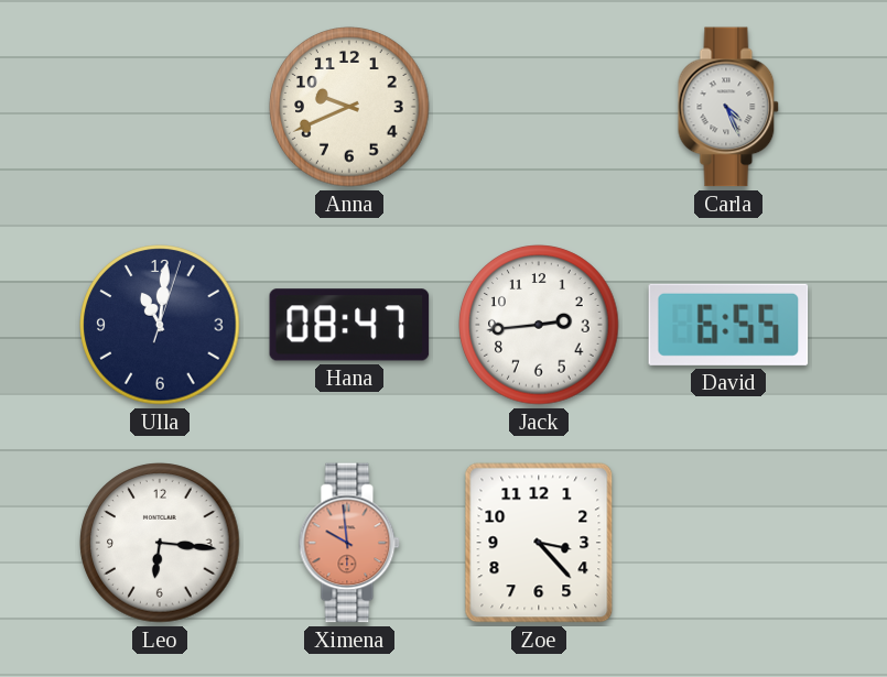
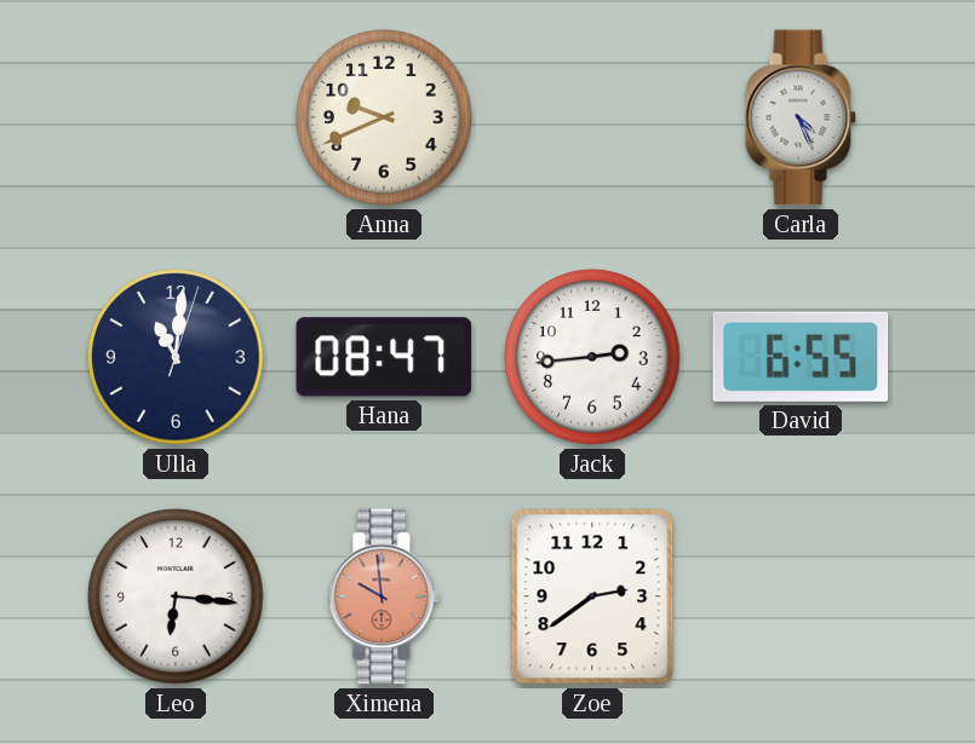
Zoe: 3:23 -> 2:39 (592, 596)
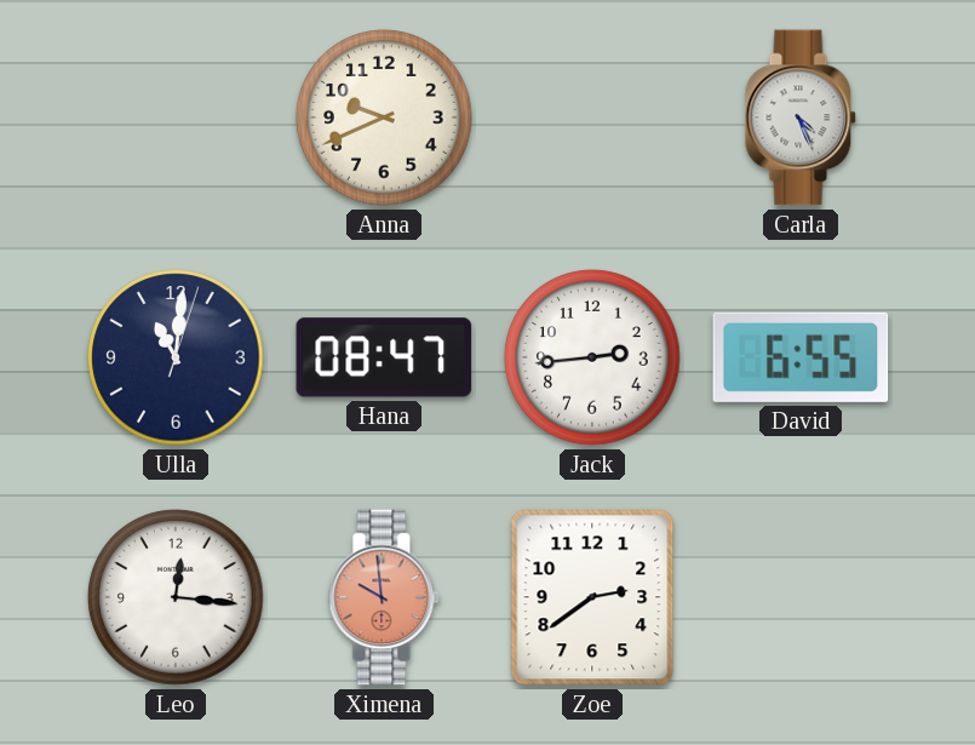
Leo: 6:16 -> 12:16 (176, 597)
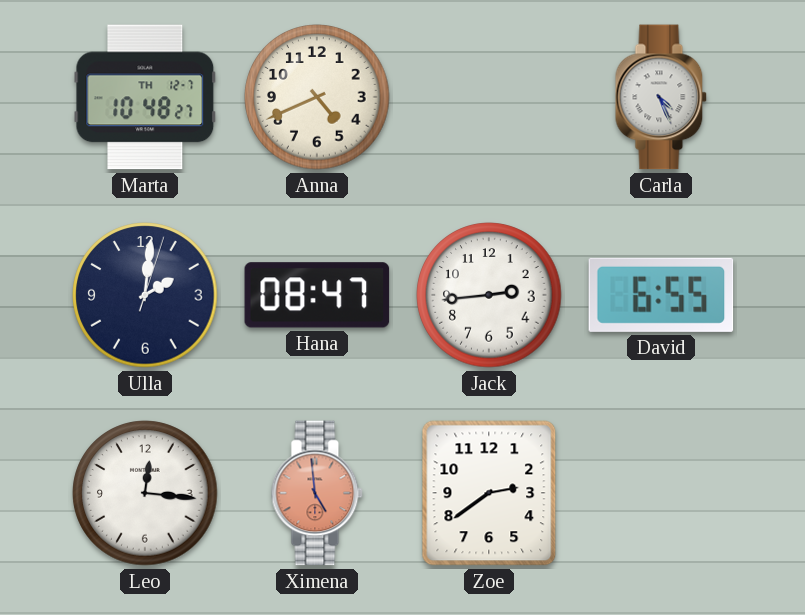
Marta: none -> 10:48 (145, 97)
Anna: 9:41 -> 4:41 (317, 97)
Ulla: 11:01 -> 2:01 (145, 295)
Ximena: 9:59 -> 4:59 (317, 493)
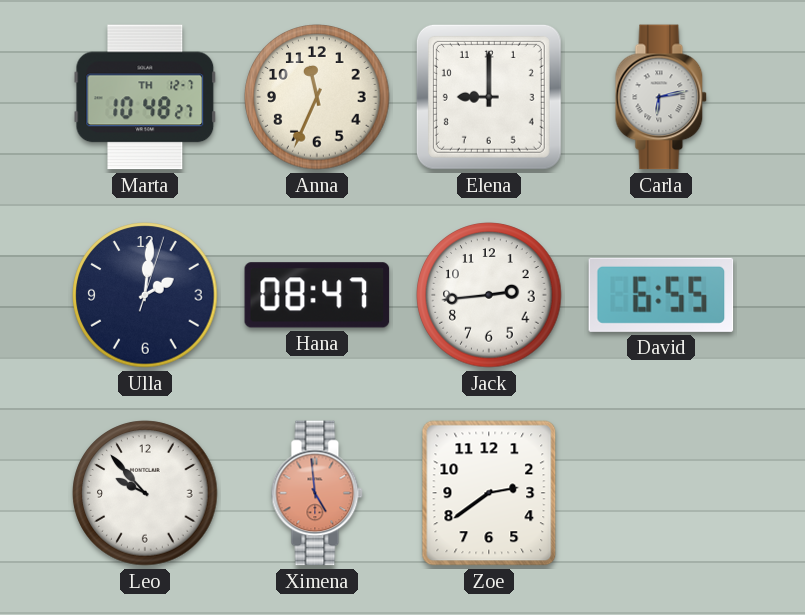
Anna: 4:41 -> 11:34 (317, 97)
Elena: none -> 9:00 (489, 97)
Carla: 4:26 -> 6:13 (661, 97)
Leo: 12:16 -> 9:53 (145, 493)
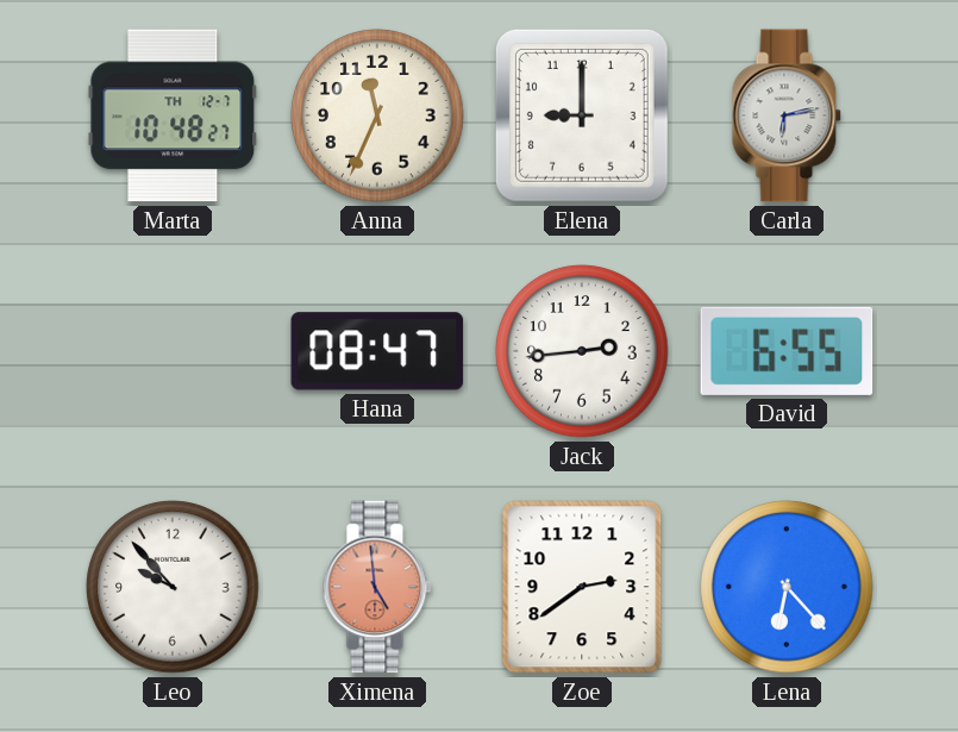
Ulla: 2:01 -> none (145, 295)
Lena: none -> 6:23 (787, 587)
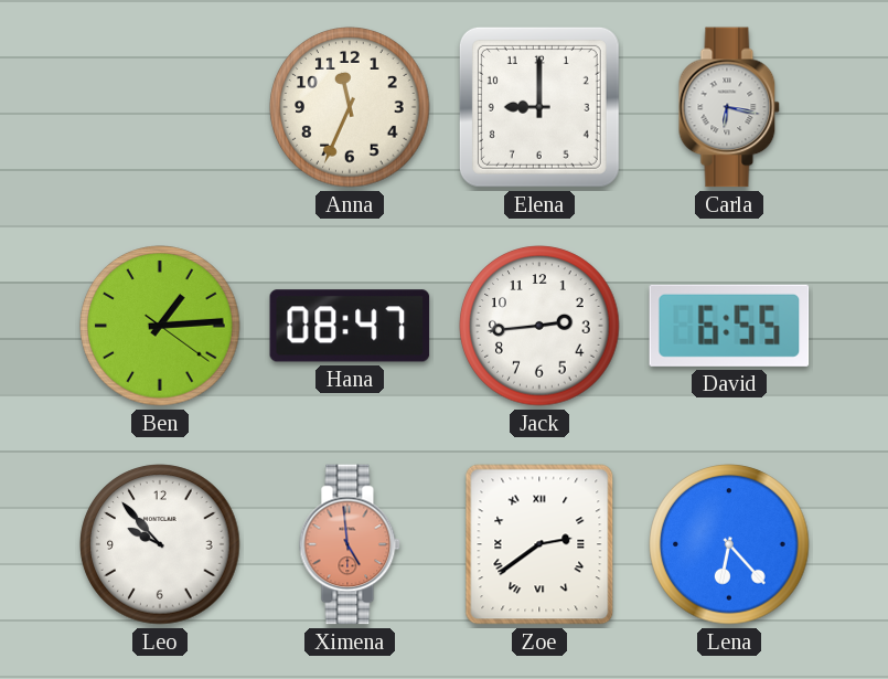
Marta: 10:48 -> none (173, 115)
Carla: 6:13 -> 6:17 (729, 107)
Ben: none -> 1:14 (160, 326)
Zoe numerals: Arabic -> Roman (539, 544)
